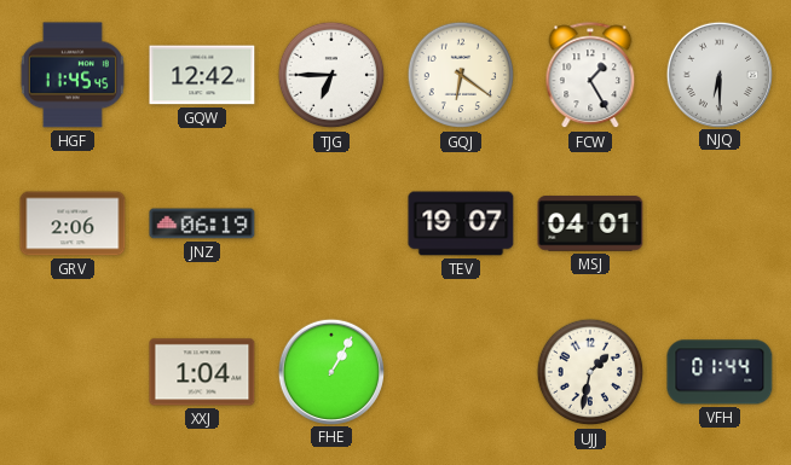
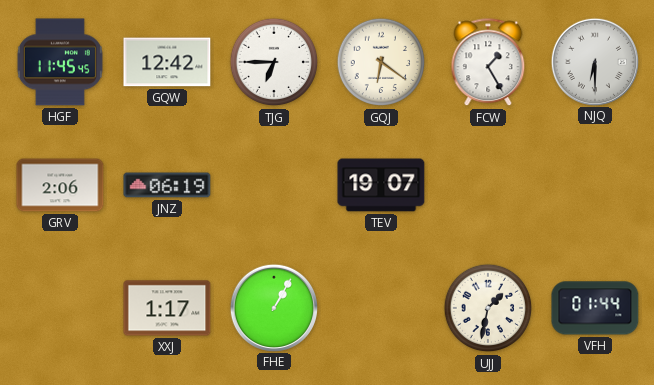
MSJ: 04:01 -> none (590, 223)
XXJ: 1:04 -> 1:17 (167, 308)
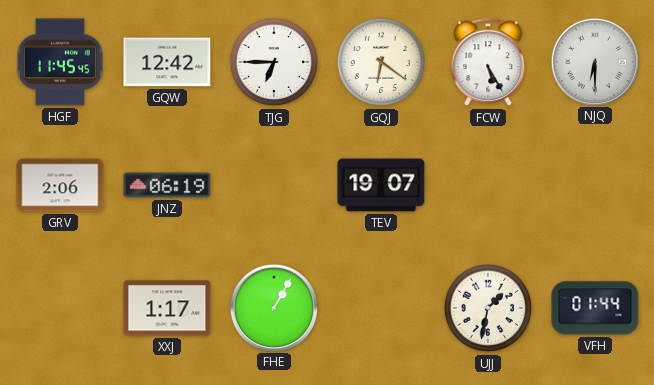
FCW: 1:25 -> 5:25 (488, 63)
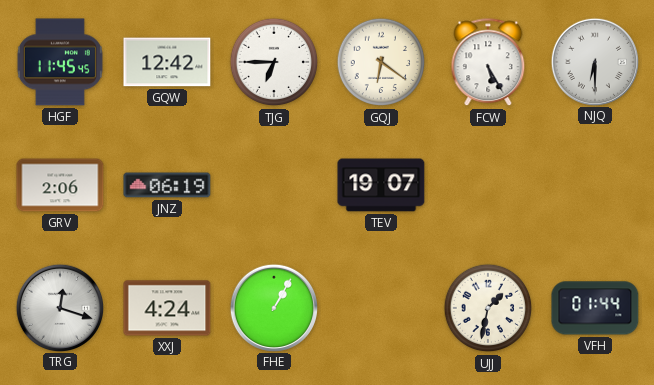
TRG: none -> 12:18 (59, 307)
XXJ: 1:17 -> 4:24 (167, 308)
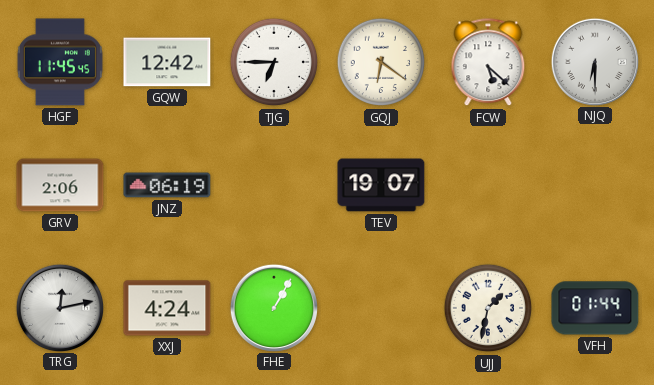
FCW: 5:25 -> 5:22 (488, 63)
TRG: 12:18 -> 12:13 (59, 307)
